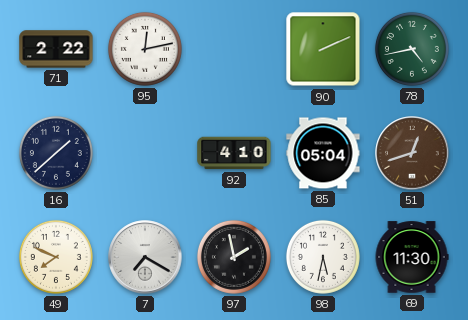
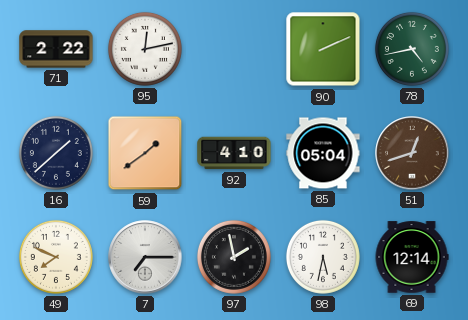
59: none -> 1:39 (145, 153)
7: 7:20 -> 7:15 (145, 257)
69: 11:30 -> 12:14 (412, 257)
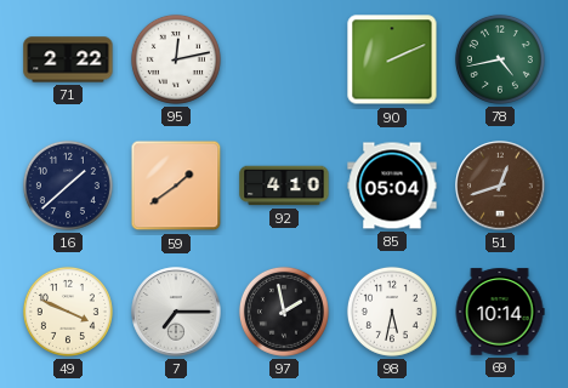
49: 7:49 -> 3:49 (68, 312)
69: 12:14 -> 10:14 (500, 312)
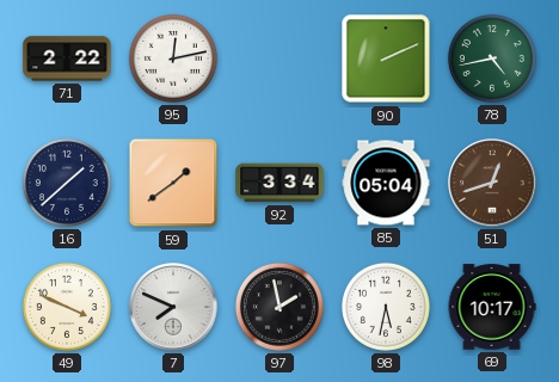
92: 4:10 -> 3:34 (279, 183)
7: 7:15 -> 7:49 (173, 307)
69: 10:14 -> 10:17 (492, 307)
